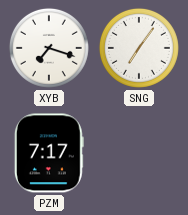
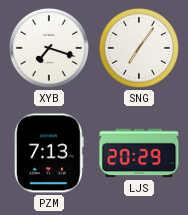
PZM: 7:17 -> 7:13 (49, 153)
LJS: none -> 20:29 (139, 153)
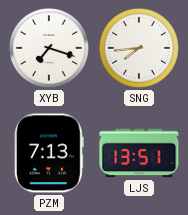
SNG: 7:06 -> 7:44 (139, 48)
LJS: 20:29 -> 13:51 (139, 153)
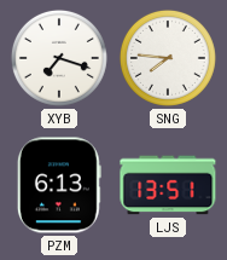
SNG: 7:44 -> 7:46 (168, 58)
PZM: 7:13 -> 6:13 (59, 185)
